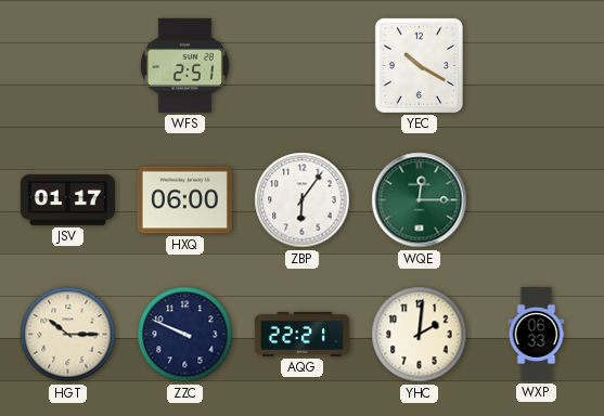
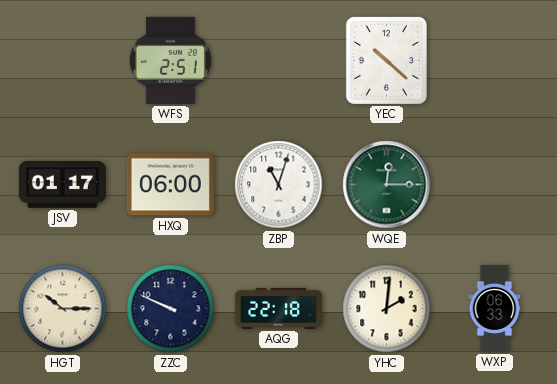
YEC: 10:20 -> 10:22 (386, 60)
ZBP: 6:06 -> 11:03 (279, 185)
AQG: 22:21 -> 22:18 (278, 308)
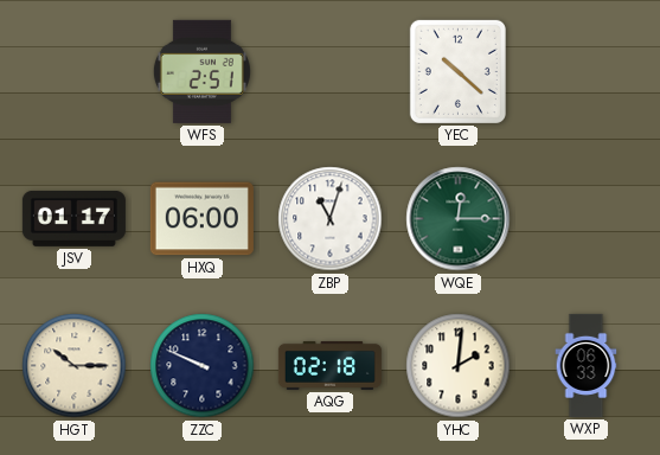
AQG: 22:18 -> 02:18 (329, 365)
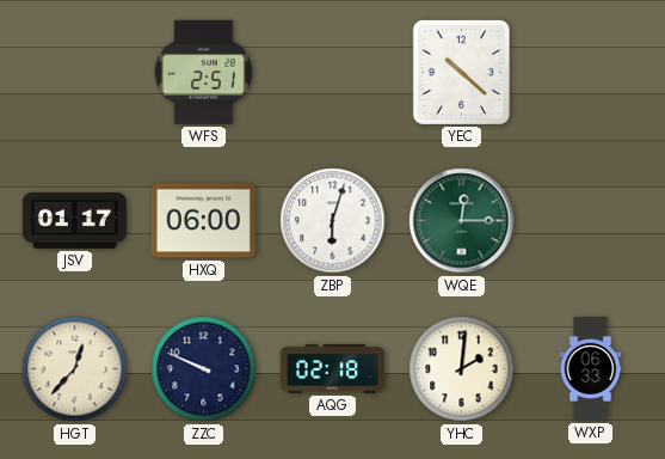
ZBP: 11:03 -> 6:03 (333, 221)
HGT: 10:15 -> 12:37 (75, 369)
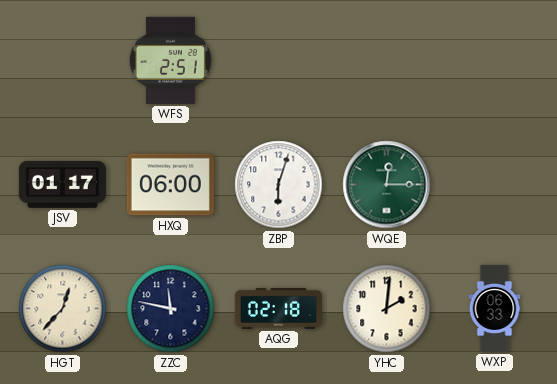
YEC: 10:22 -> none (461, 72)
ZZC: 9:49 -> 11:47 (171, 309)
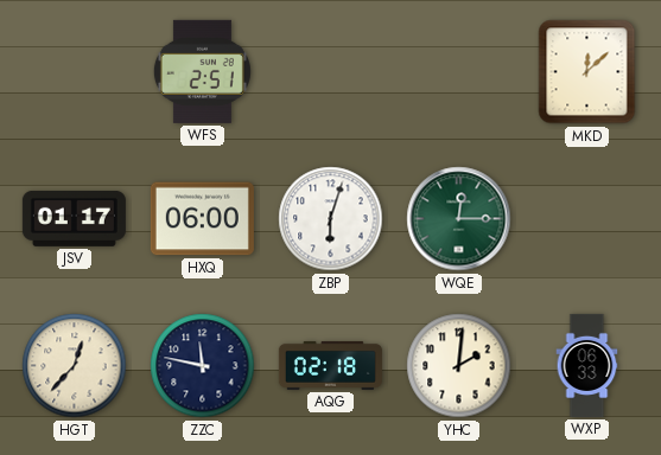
MKD: none -> 12:08 (587, 72)
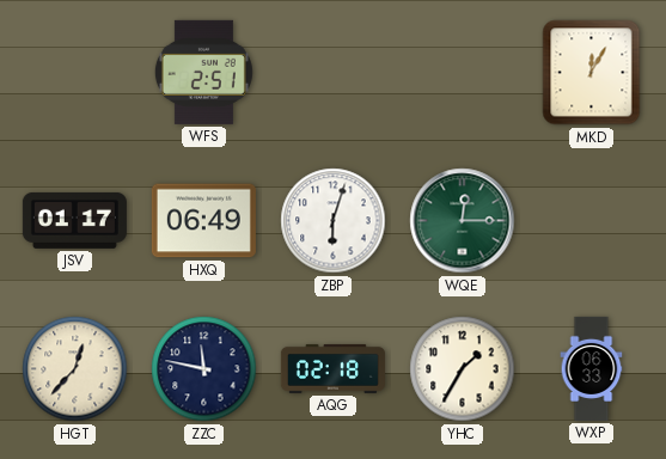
MKD: 12:08 -> 12:05 (592, 73)
HXQ: 06:00 -> 06:49 (203, 221)
YHC: 2:01 -> 1:35 (463, 369)
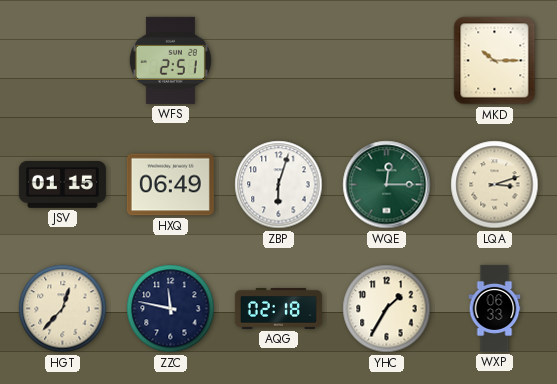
MKD: 12:05 -> 10:15 (495, 61)
JSV: 01:17 -> 01:15 (62, 184)
LQA: none -> 3:12 (495, 185)
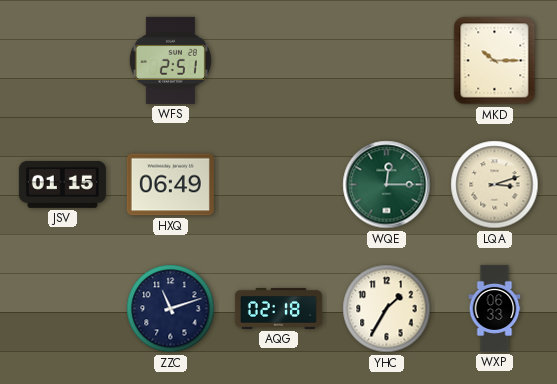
ZBP: 6:03 -> none (279, 185)
HGT: 12:37 -> none (63, 309)
ZZC: 11:47 -> 11:12 (171, 309)
